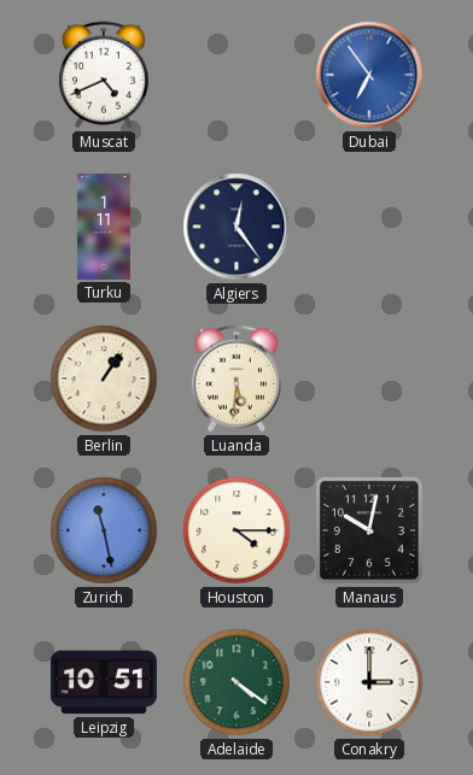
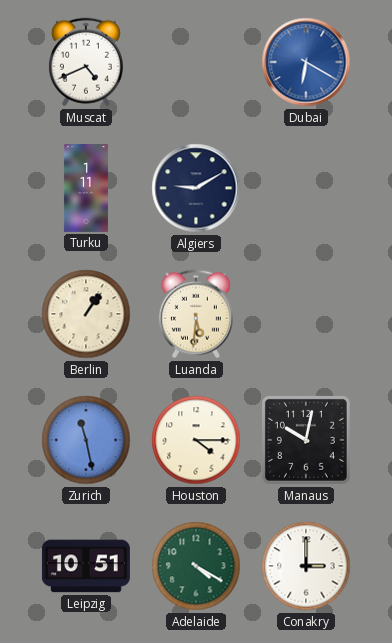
Dubai: 6:54 -> 6:20 (306, 62)
Algiers: 12:24 -> 9:10 (196, 188)
Adelaide: 4:21 -> 4:20 (196, 566)
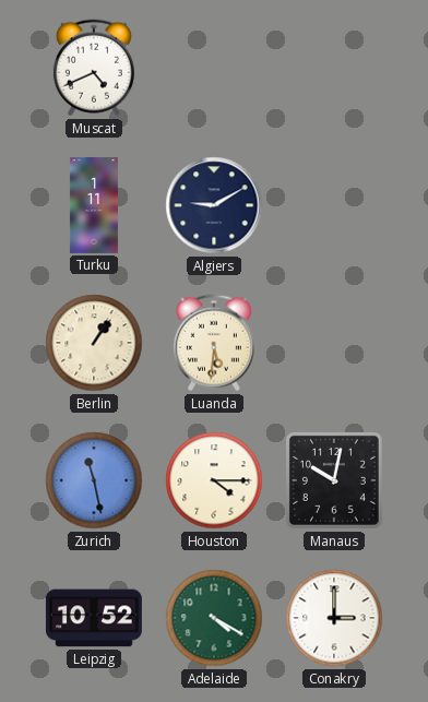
Dubai: 6:20 -> none (306, 62)
Leipzig: 10:51 -> 10:52 (94, 618)
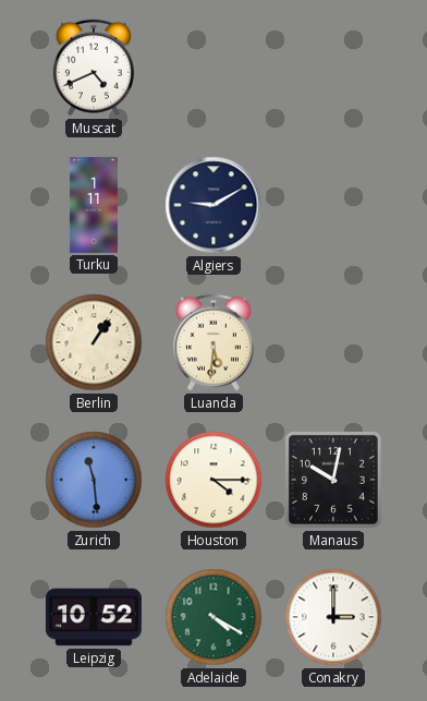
Zurich: 11:28 -> 11:29 (94, 480)
